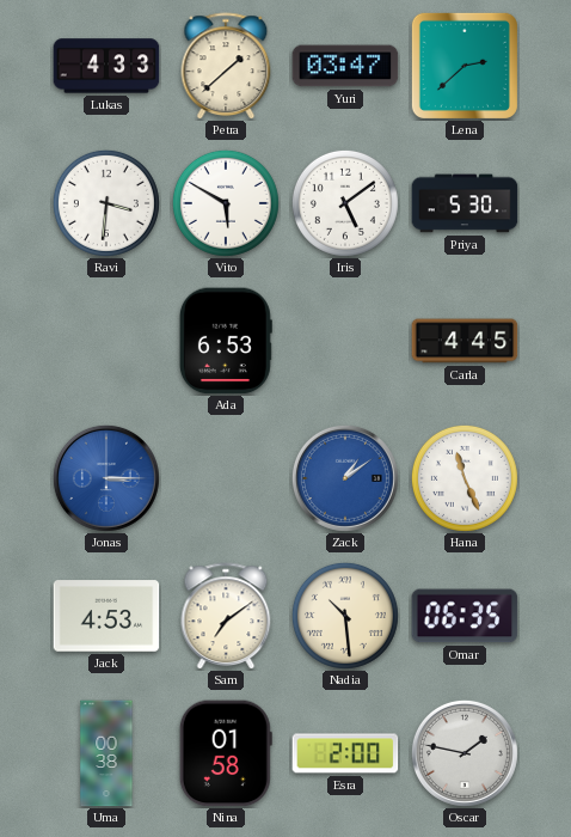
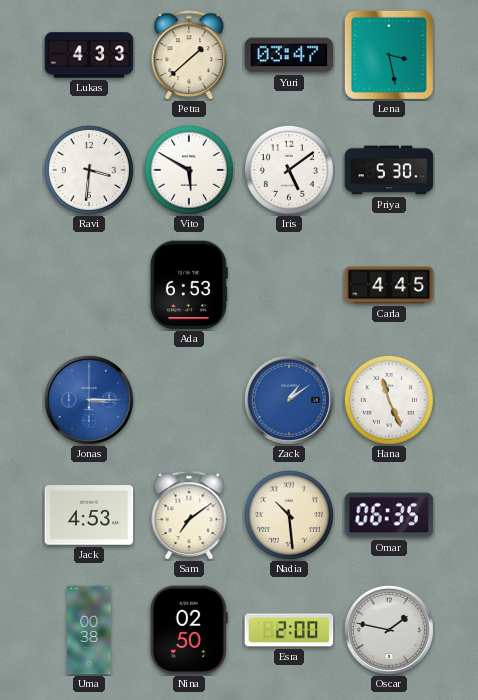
Lena: 2:38 -> 3:28 (389, 55)
Nina: 01:58 -> 02:50 (189, 630)
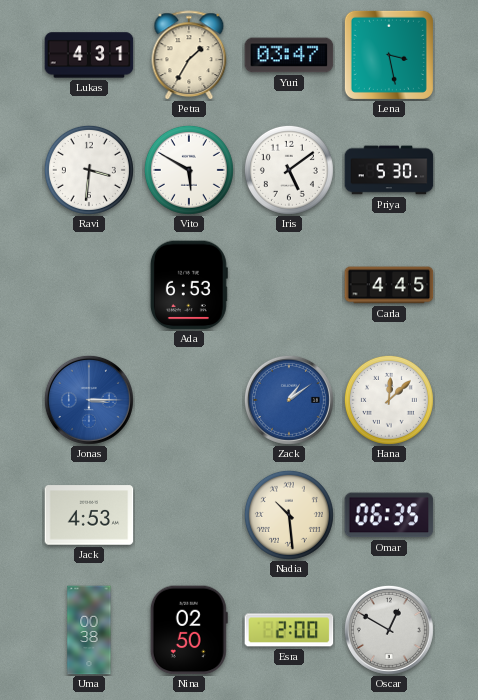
Lukas: 4:33 -> 4:31 (89, 55)
Petra: 1:38 -> 1:35 (189, 55)
Hana: 11:26 -> 12:08 (389, 400)
Sam: 7:09 -> none (189, 515)
Oscar: 1:47 -> 12:50 (389, 630)
